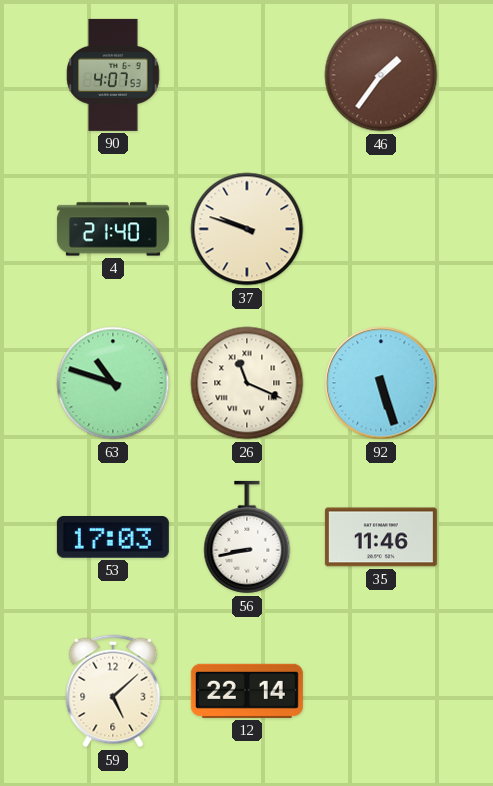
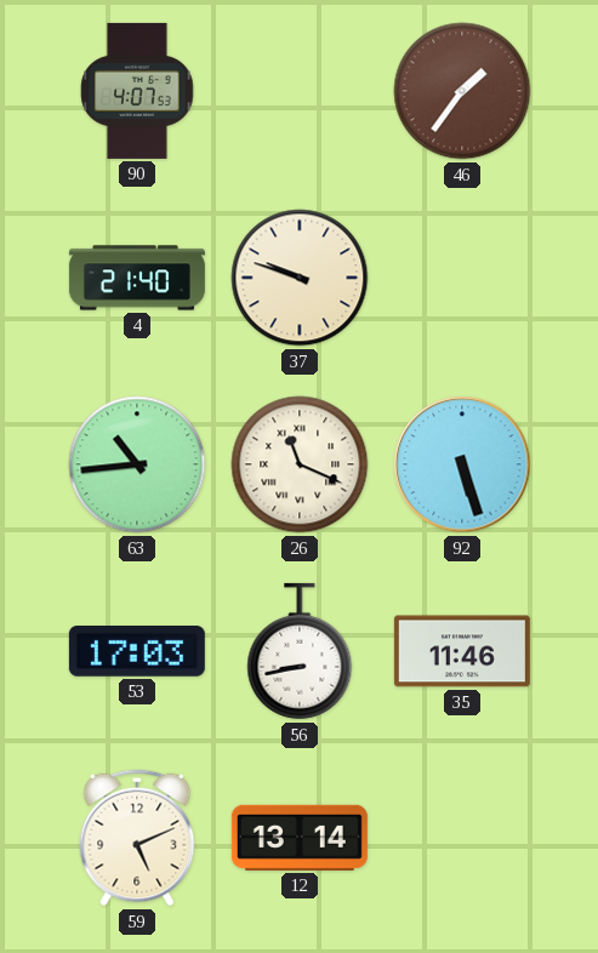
63: 10:48 -> 10:44 (137, 464)
59: 5:08 -> 5:11 (137, 838)
12: 22:14 -> 13:14 (300, 838)
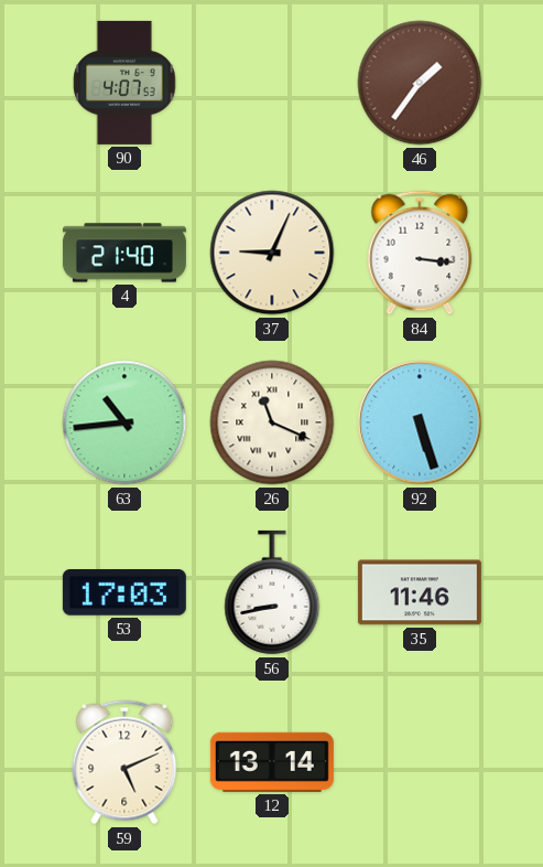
37: 9:48 -> 9:04 (272, 253)
84: none -> 3:16 (420, 253)
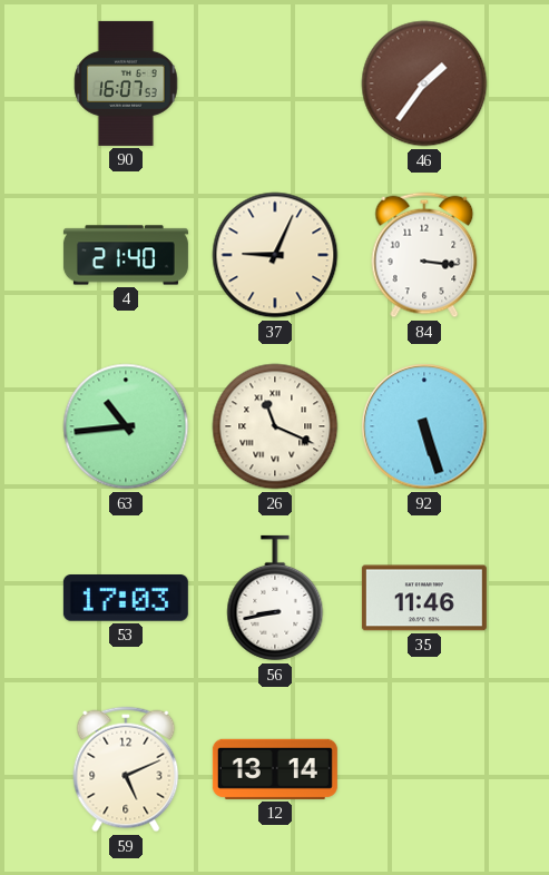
90: 4:07 -> 16:07 (126, 83)
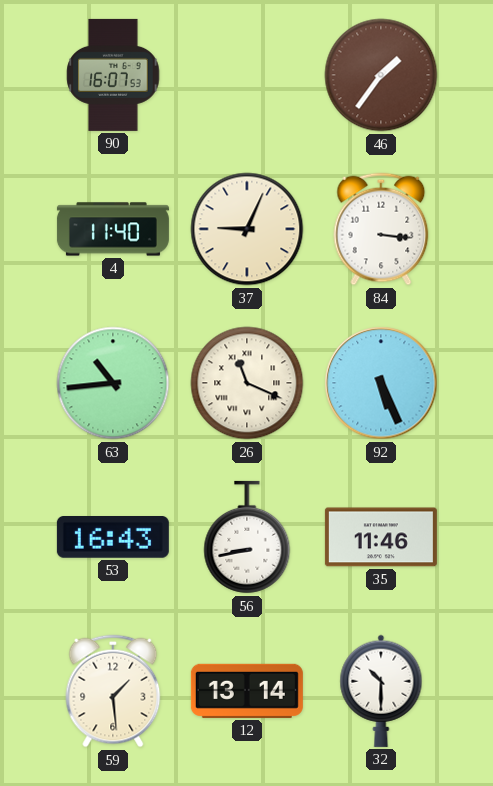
4: 21:40 -> 11:40 (113, 229)
92: 5:27 -> 5:26 (381, 383)
53: 17:03 -> 16:43 (113, 538)
59: 5:11 -> 1:29 (113, 691)
32: none -> 10:30 (381, 691)
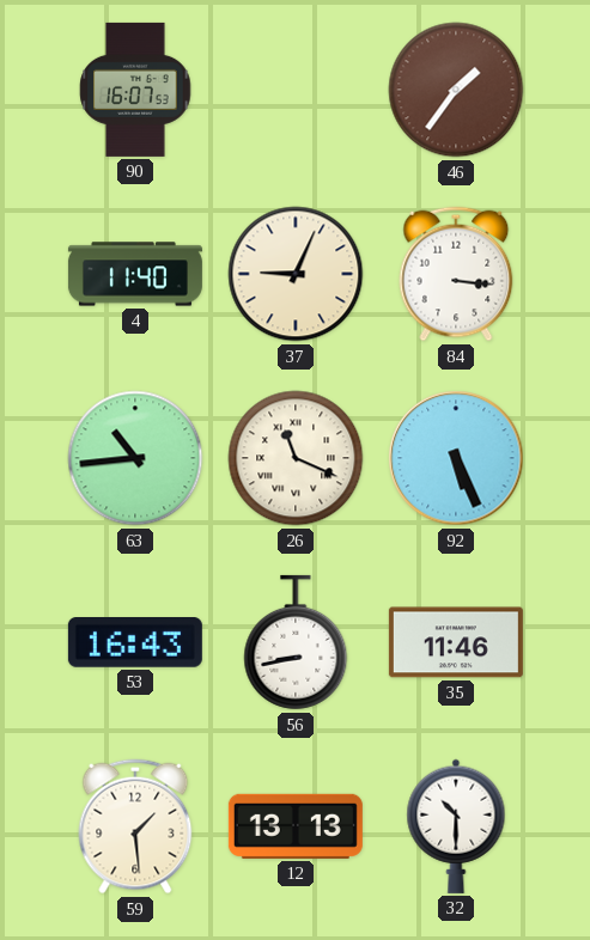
12: 13:14 -> 13:13 (296, 826)
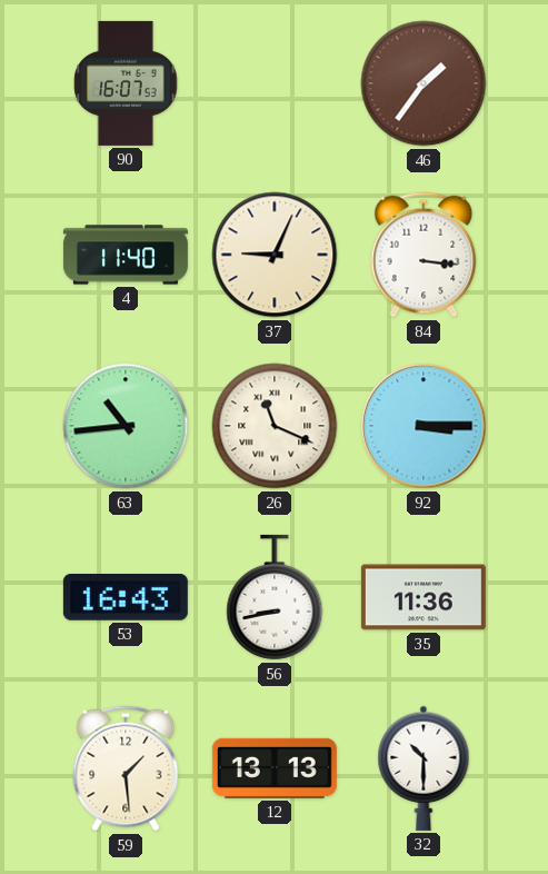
92: 5:26 -> 3:15 (424, 426)
35: 11:46 -> 11:36 (424, 597)
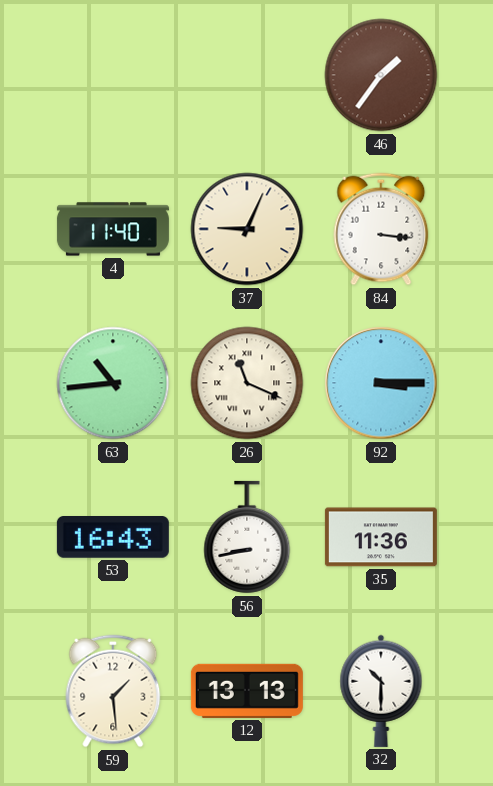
90: 16:07 -> none (126, 83)
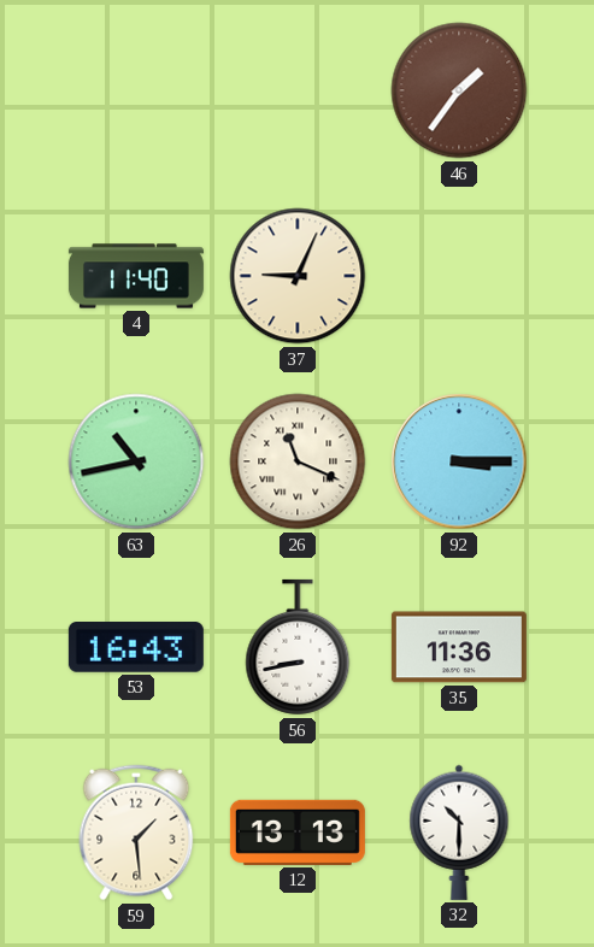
84: 3:16 -> none (381, 229)
63: 10:44 -> 10:43 (136, 461)
